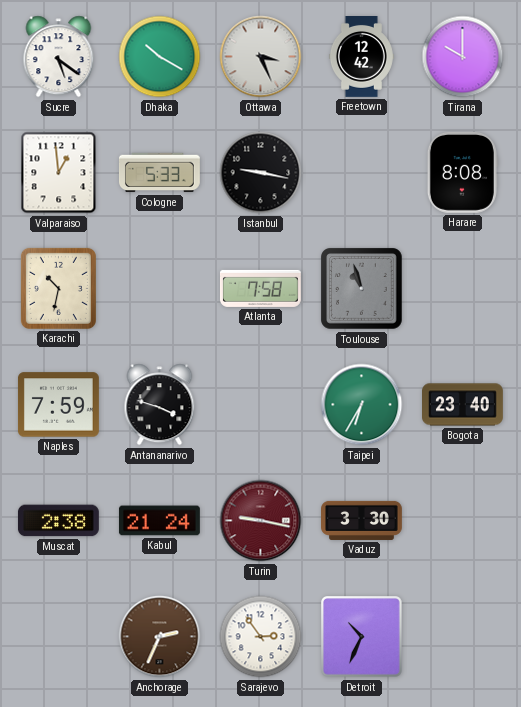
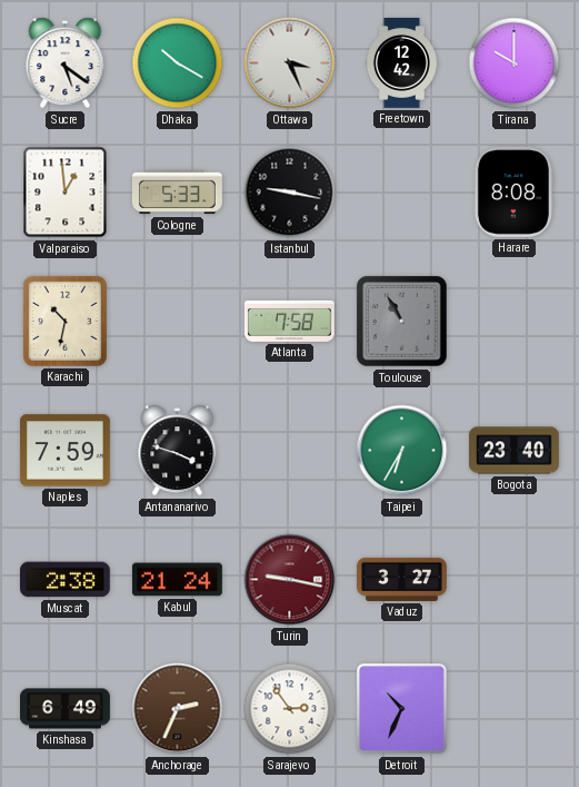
Toulouse: 10:57 -> 10:55 (402, 322)
Vaduz: 3:30 -> 3:27 (402, 579)
Kinshasa: none -> 6:49 (66, 709)
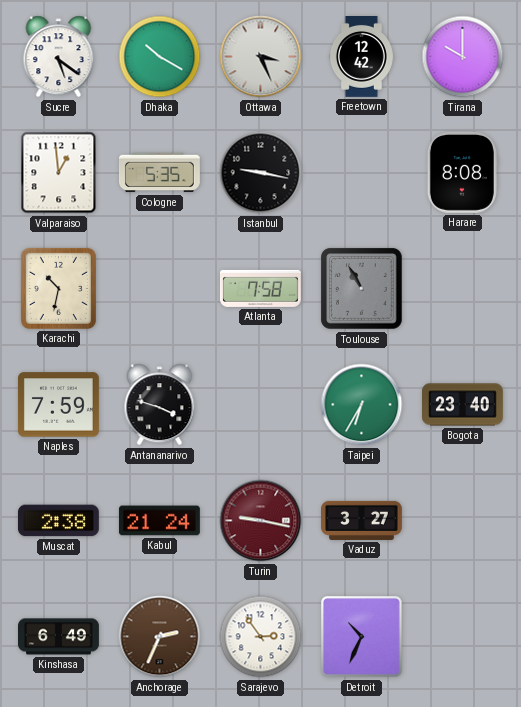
Cologne: 5:33 -> 5:35 (159, 173)
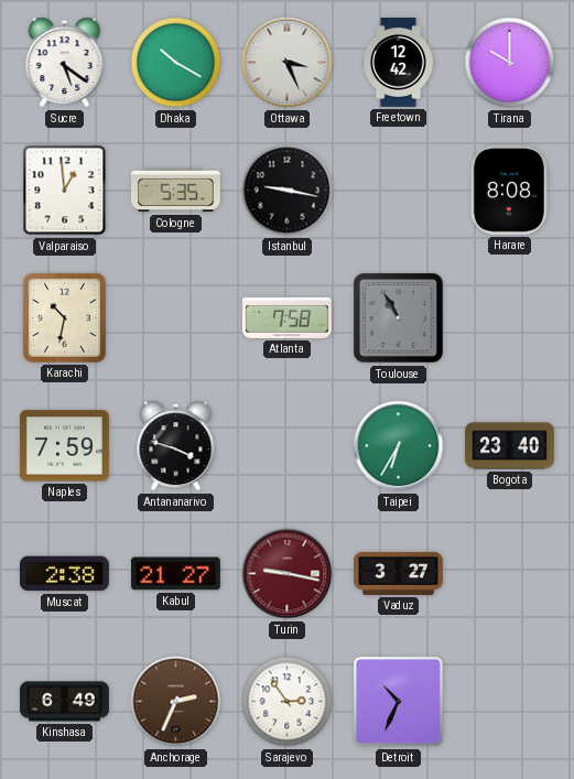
Kabul: 21:24 -> 21:27 (175, 574)
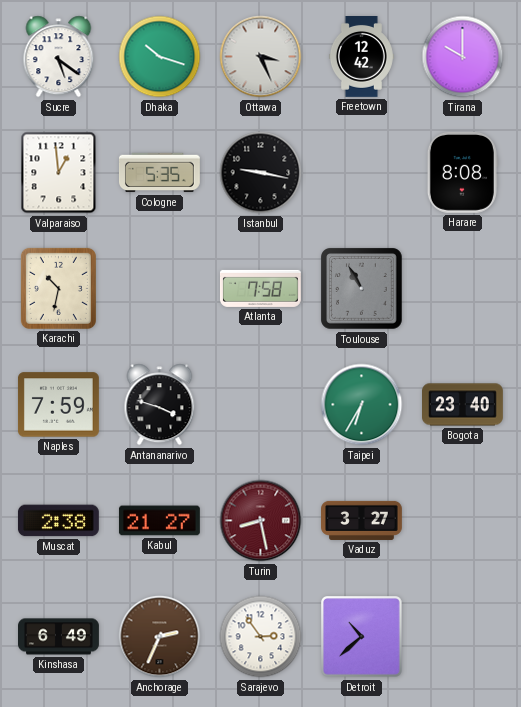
Dhaka: 10:20 -> 10:18 (160, 57)
Turin: 9:17 -> 8:28 (261, 521)
Detroit: 10:34 -> 10:38 (362, 637)
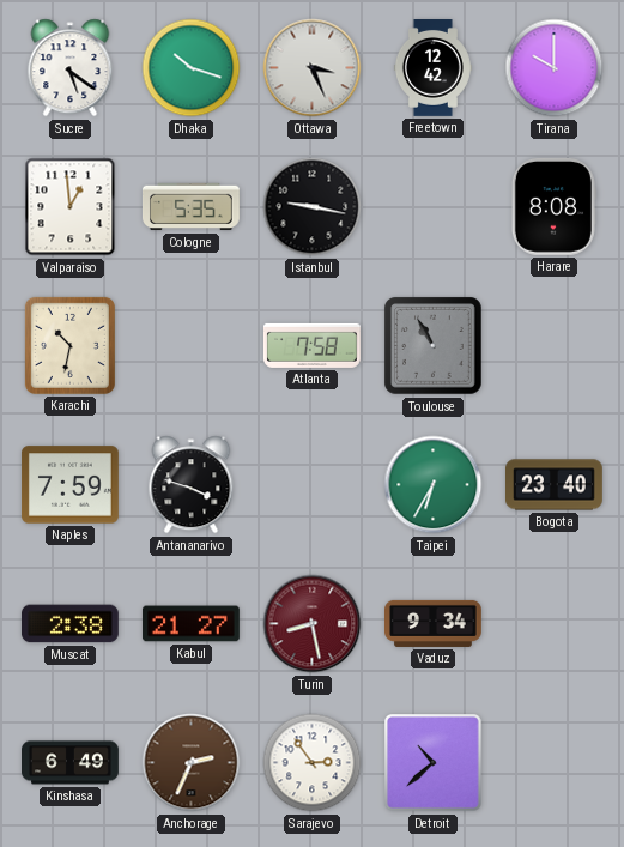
Vaduz: 3:27 -> 9:34 (434, 623)
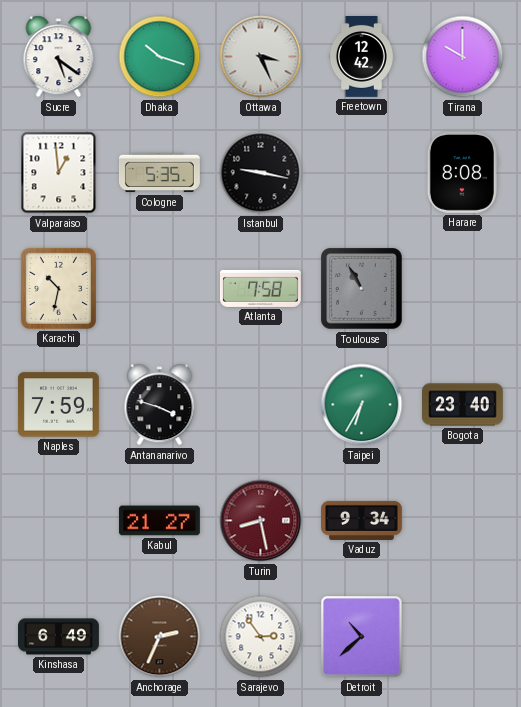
Muscat: 2:38 -> none (69, 624)
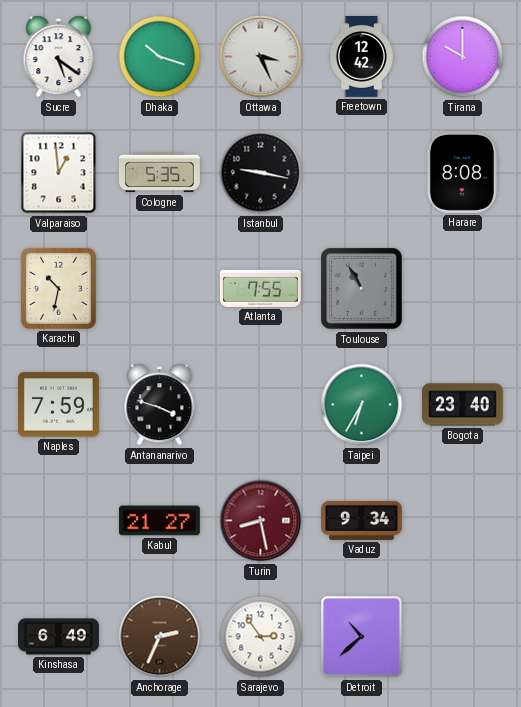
Atlanta: 7:58 -> 7:55 (260, 288)
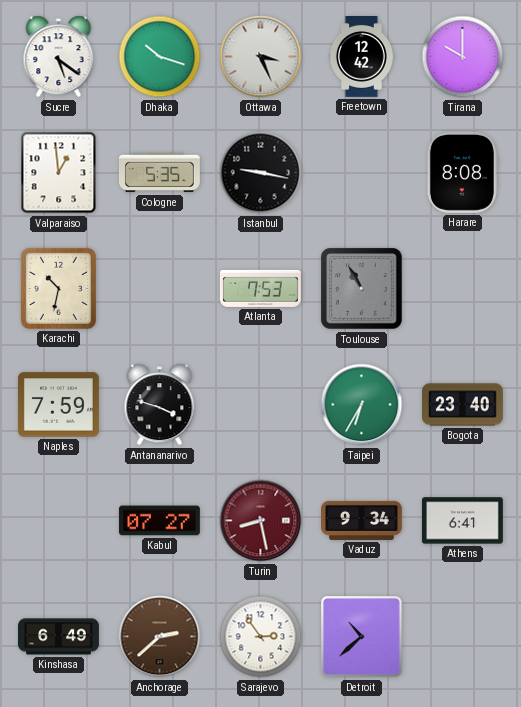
Atlanta: 7:55 -> 7:53 (260, 288)
Kabul: 21:27 -> 07:27 (159, 521)
Athens: none -> 6:41 (463, 521)
Anchorage: 2:34 -> 2:38 (160, 637)
